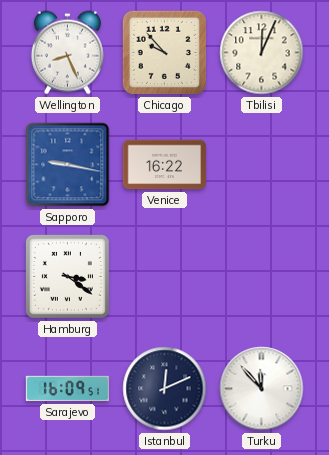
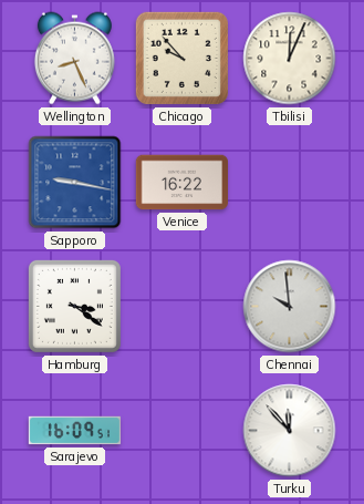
Chennai: none -> 9:59 (290, 307)
Istanbul: 12:11 -> none (165, 389)
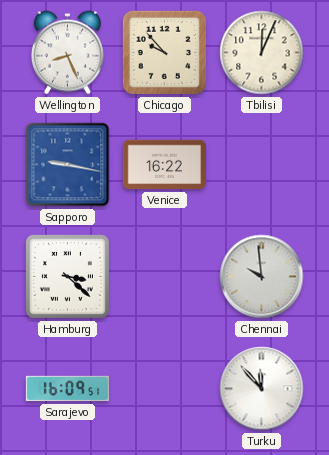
Hamburg: 3:21 -> 3:22 (67, 276)
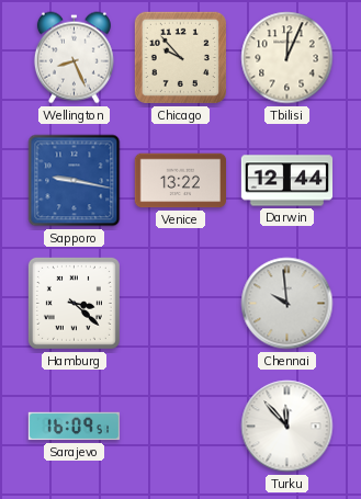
Venice: 16:22 -> 13:22 (180, 181)
Darwin: none -> 12:44 (287, 181)
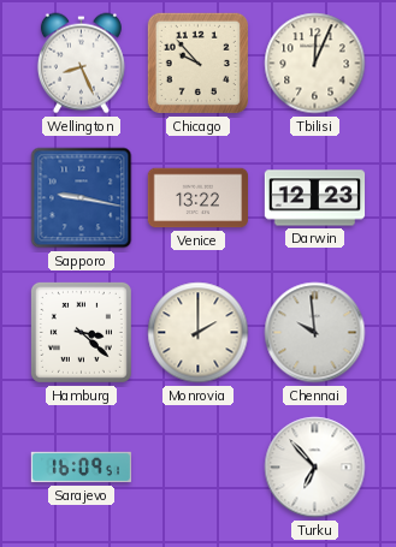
Darwin: 12:44 -> 12:23 (315, 198)
Monrovia: none -> 2:00 (199, 333)
Turku: 11:53 -> 6:53 (315, 468)
